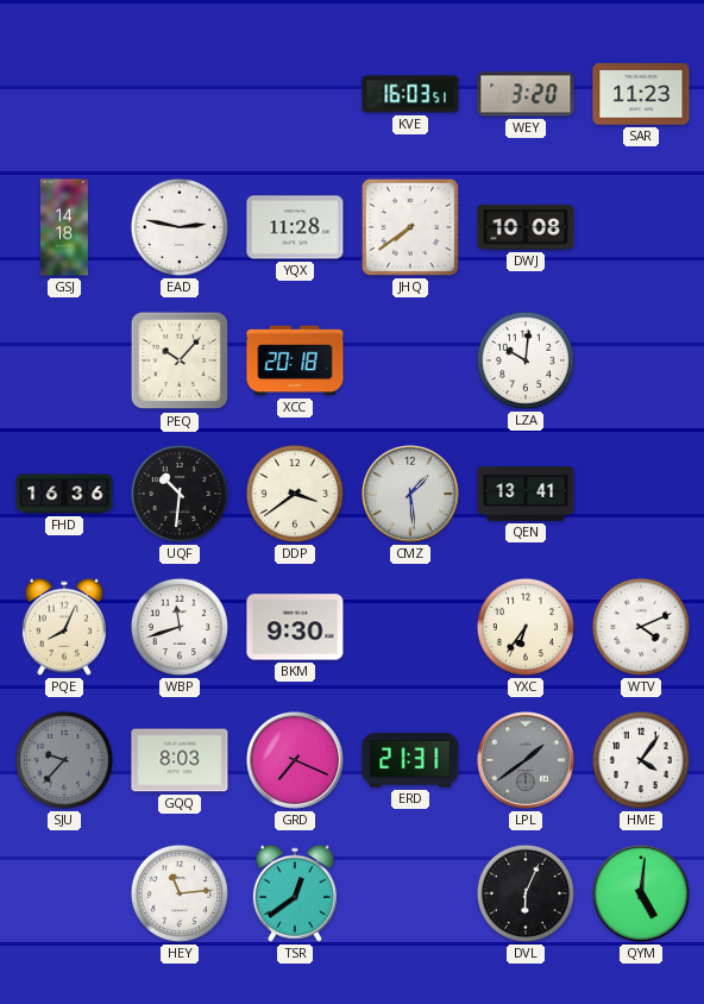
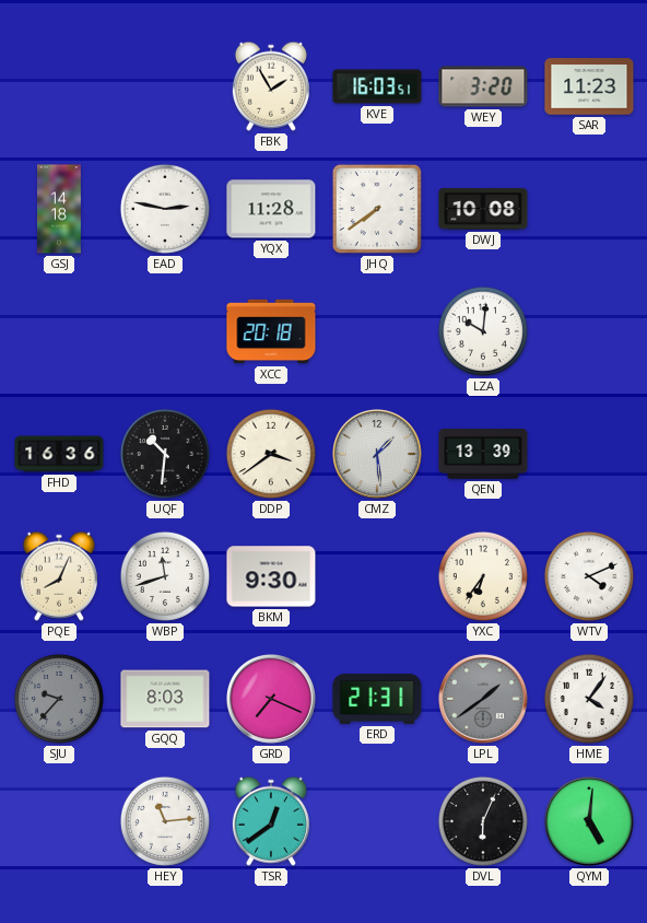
FBK: none -> 1:55 (271, 86)
PEQ: 10:07 -> none (180, 360)
QEN: 13:41 -> 13:39 (483, 454)
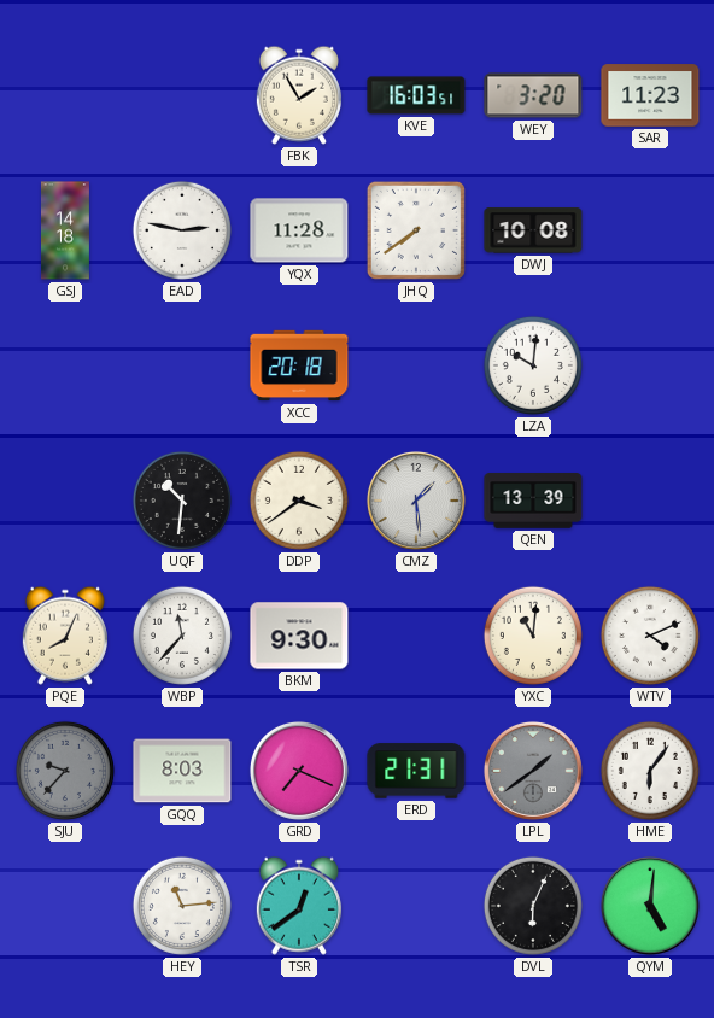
FHD: 16:36 -> none (59, 454)
WBP: 11:42 -> 11:37 (182, 636)
YXC: 6:36 -> 11:01 (533, 636)
HME: 4:06 -> 6:06 (650, 771)
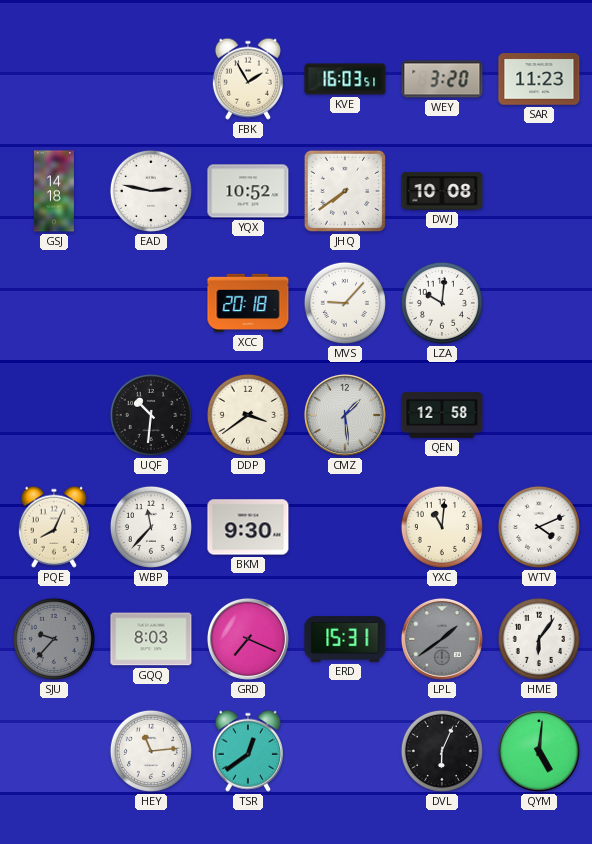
YQX: 11:28 -> 10:52 (248, 191)
MVS: none -> 9:07 (345, 303)
QEN: 13:39 -> 12:58 (442, 415)
ERD: 21:31 -> 15:31 (345, 639)
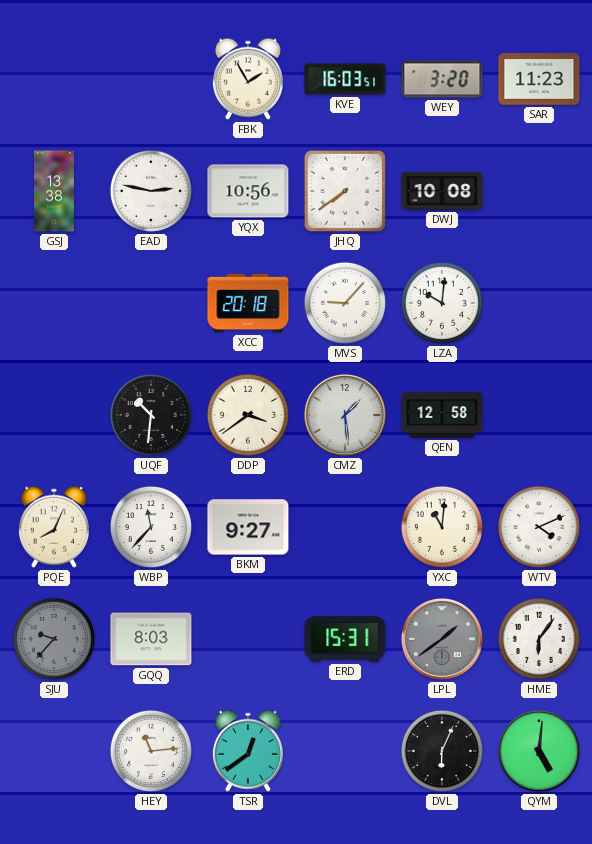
GSJ: 14:18 -> 13:38 (54, 191)
YQX: 10:52 -> 10:56 (248, 191)
BKM: 9:30 -> 9:27 (248, 527)
GRD: 7:19 -> none (248, 639)
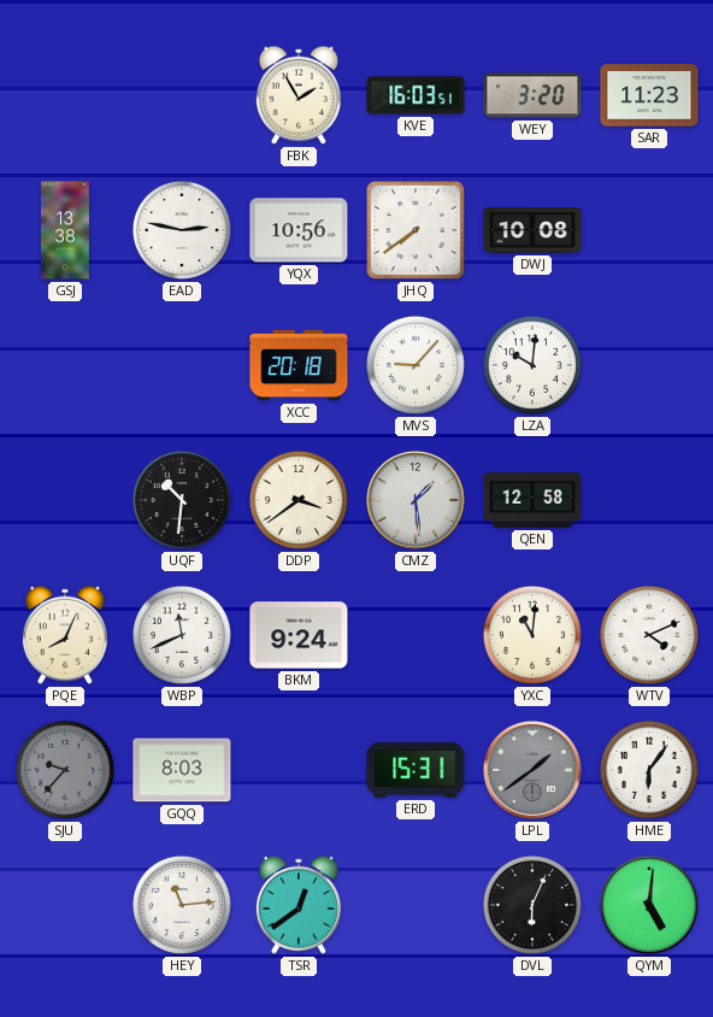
WBP: 11:37 -> 11:41 (182, 635)
BKM: 9:27 -> 9:24 (299, 635)
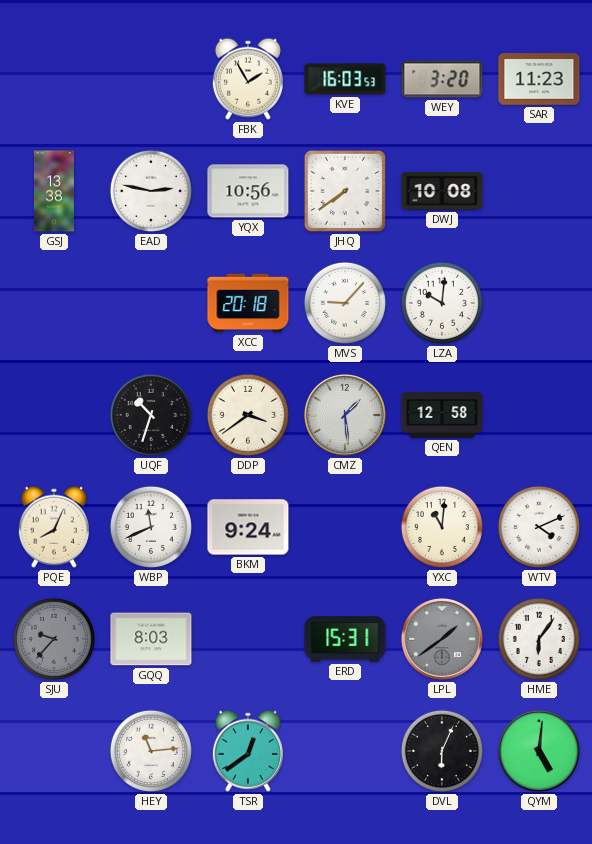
KVE: 16:03:51 -> 16:03:53 (345, 79)
UQF: 10:31 -> 10:33 (151, 415)
